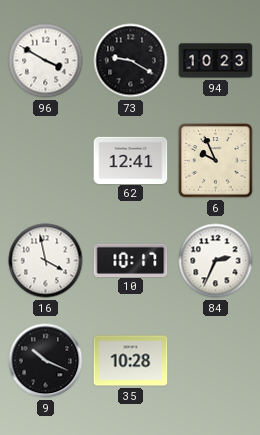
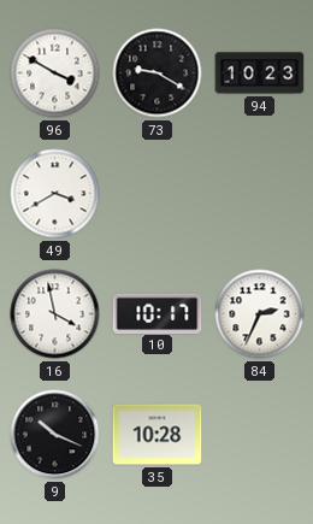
49: none -> 3:40 (55, 194)
62: 12:41 -> none (131, 160)
6: 9:56 -> none (216, 161)
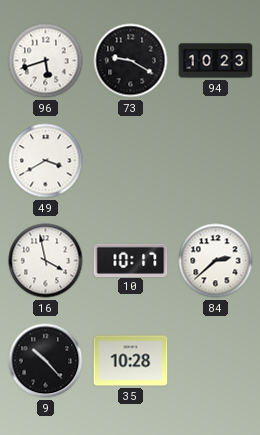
96: 3:50 -> 5:42 (46, 61)
84: 2:34 -> 2:38 (216, 261)
9: 10:19 -> 10:23 (46, 361)
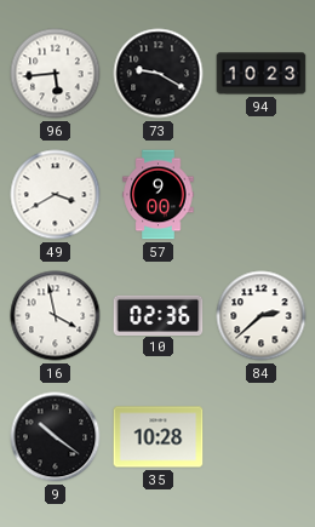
96: 5:42 -> 5:44 (56, 74)
57: none -> 9:00 (159, 195)
10: 10:17 -> 02:36 (159, 315)
9: 10:23 -> 10:21 (56, 437)
